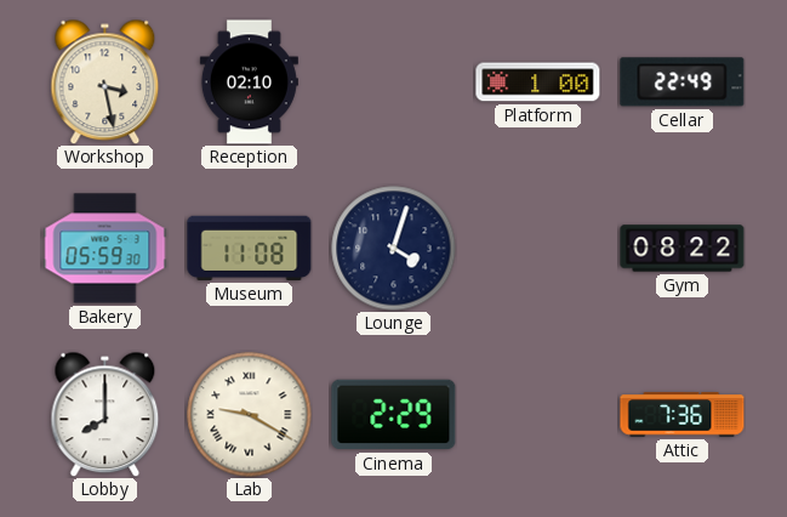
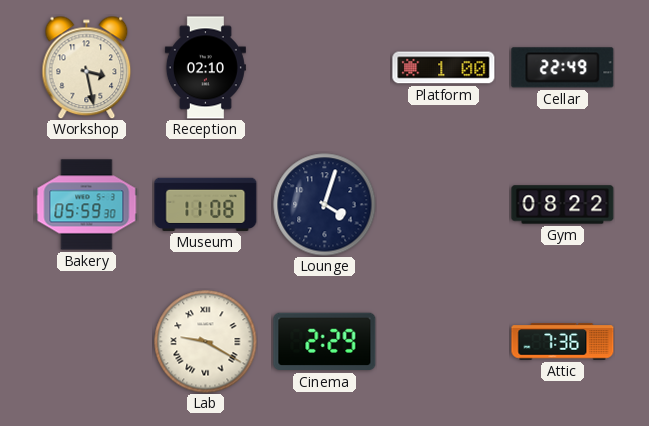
Lobby: 8:00 -> none (105, 414)
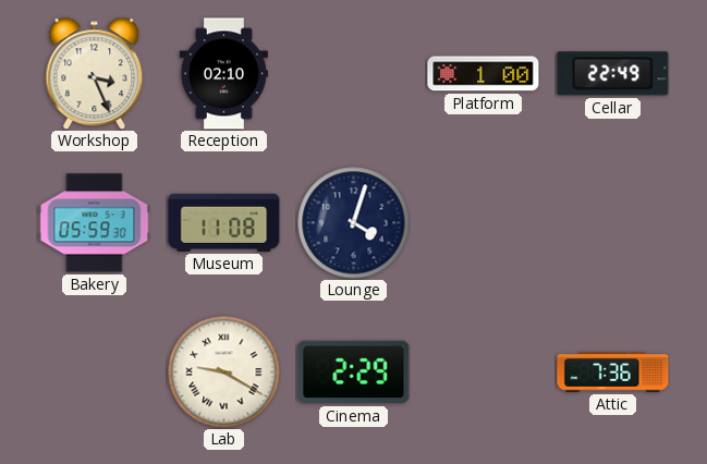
Workshop: 3:28 -> 3:26 (95, 73)
Gym: 08:22 -> none (563, 205)
